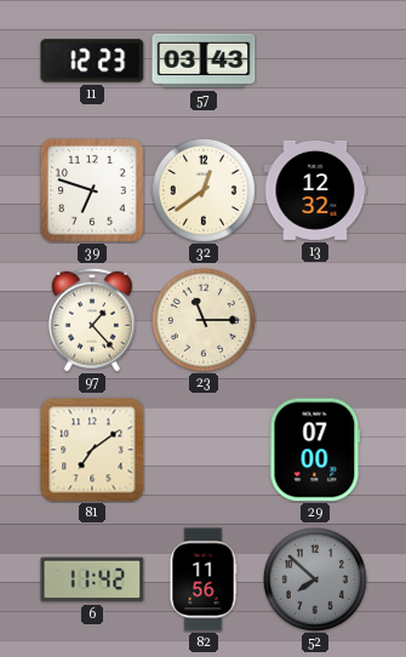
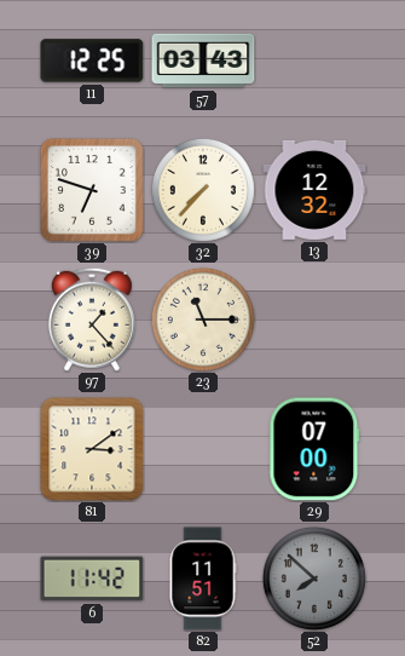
11: 12:23 -> 12:25 (92, 61)
32: 12:39 -> 7:37 (203, 190)
81: 7:09 -> 3:09 (92, 449)
82: 11:56 -> 11:51 (203, 579)
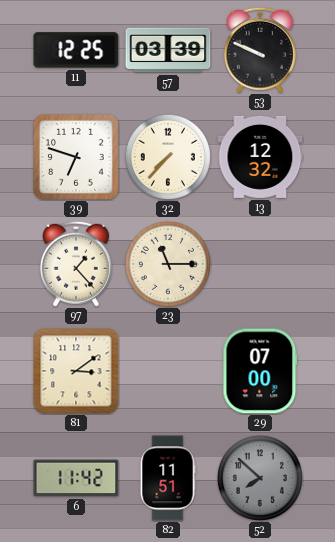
57: 03:43 -> 03:39 (168, 50)
53: none -> 9:49 (260, 50)
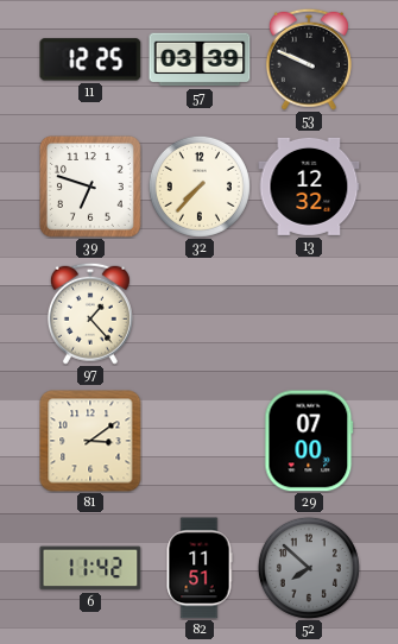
23: 11:15 -> none (168, 264)
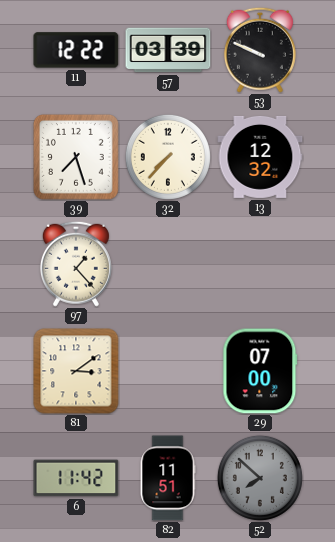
11: 12:25 -> 12:22 (76, 50)
39: 6:48 -> 7:27 (76, 157)
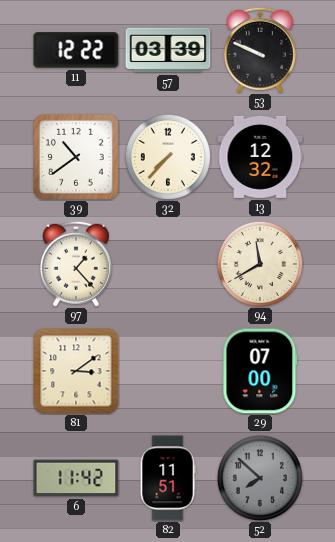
39: 7:27 -> 10:39 (76, 157)
94: none -> 11:40 (260, 264)
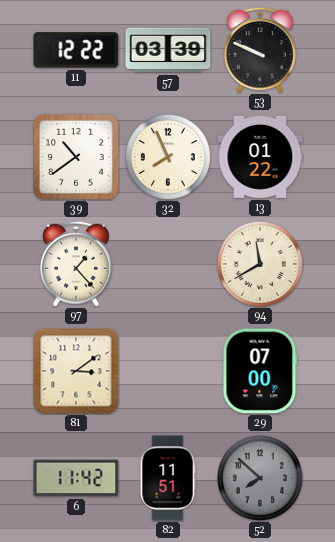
32: 7:37 -> 7:56 (168, 157)
13: 12:32 -> 01:22 (260, 157)
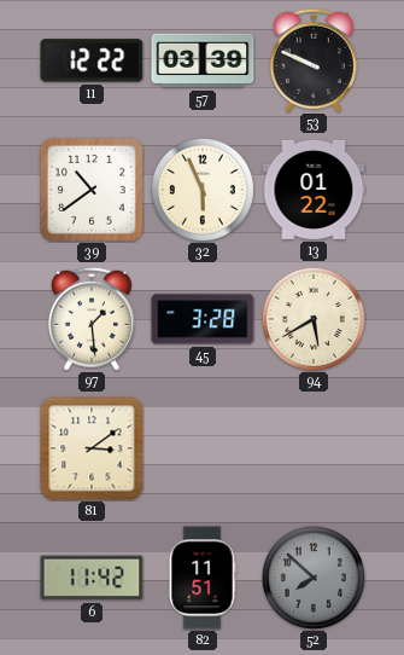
32: 7:56 -> 5:56 (203, 190)
97: 1:23 -> 1:29 (92, 319)
45: none -> 3:28 (203, 319)
94: 11:40 -> 5:40 (314, 319)
29: 07:00 -> none (260, 371)
